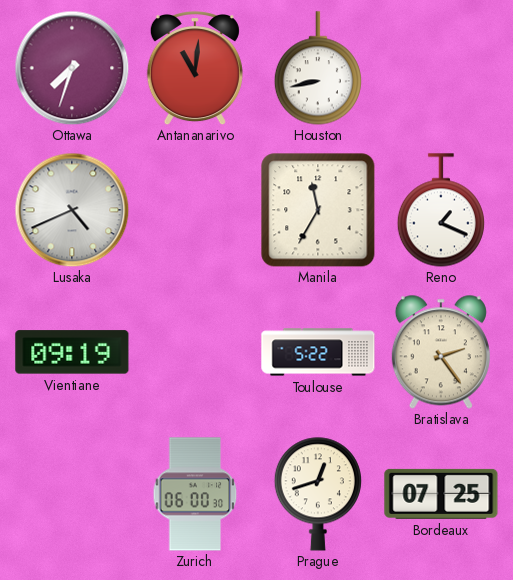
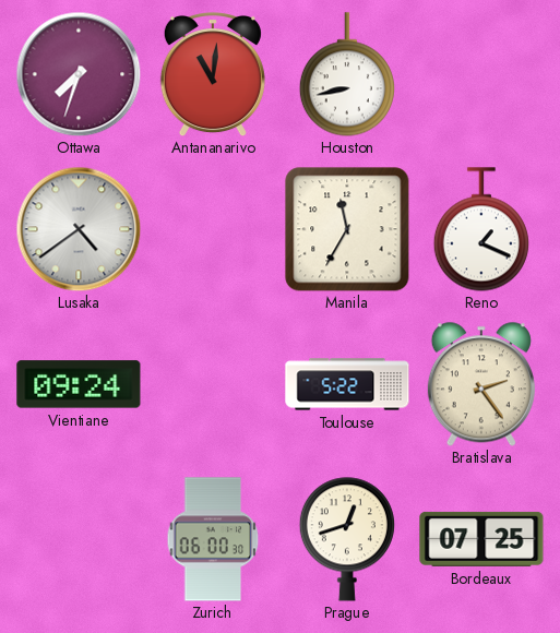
Lusaka: 4:41 -> 4:39 (79, 229)
Vientiane: 09:19 -> 09:24 (79, 384)
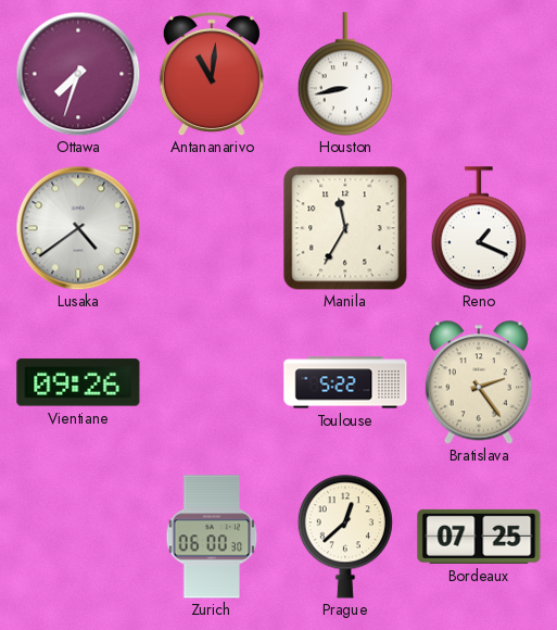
Vientiane: 09:24 -> 09:26 (78, 382)
Prague: 12:42 -> 12:38 (345, 537)
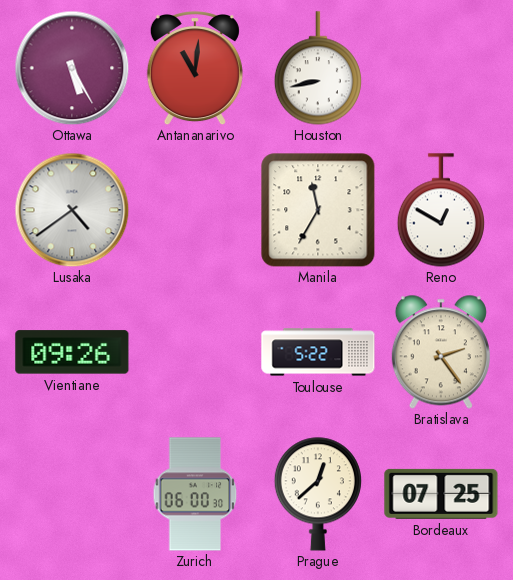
Ottawa: 7:33 -> 5:25 (72, 68)
Reno: 1:19 -> 12:50 (441, 210)
